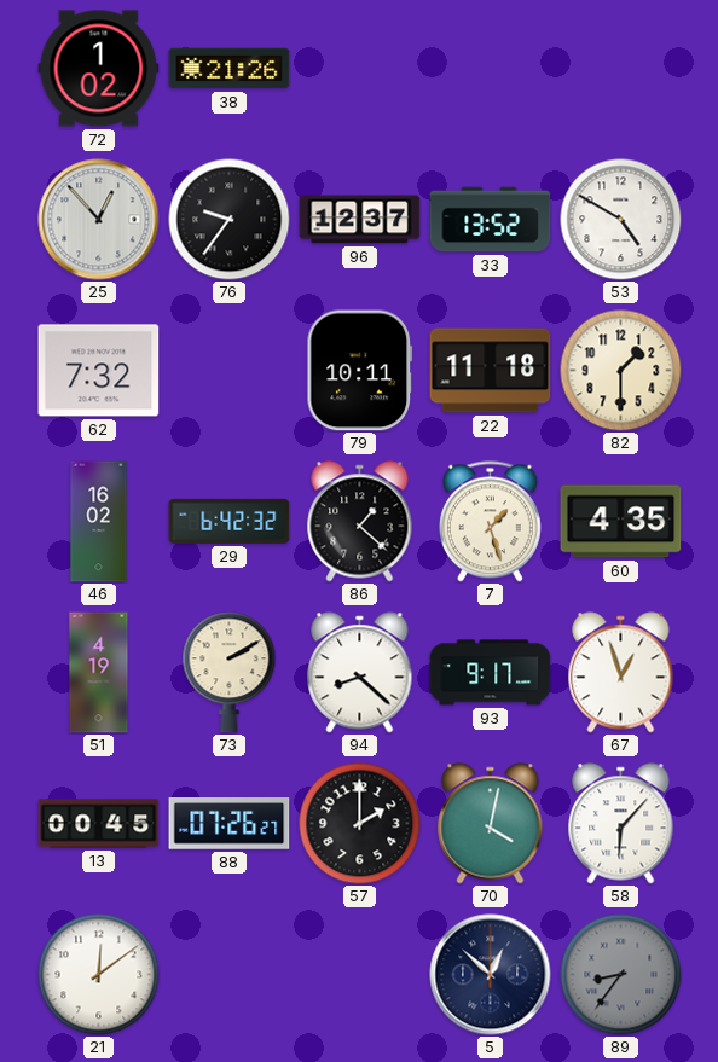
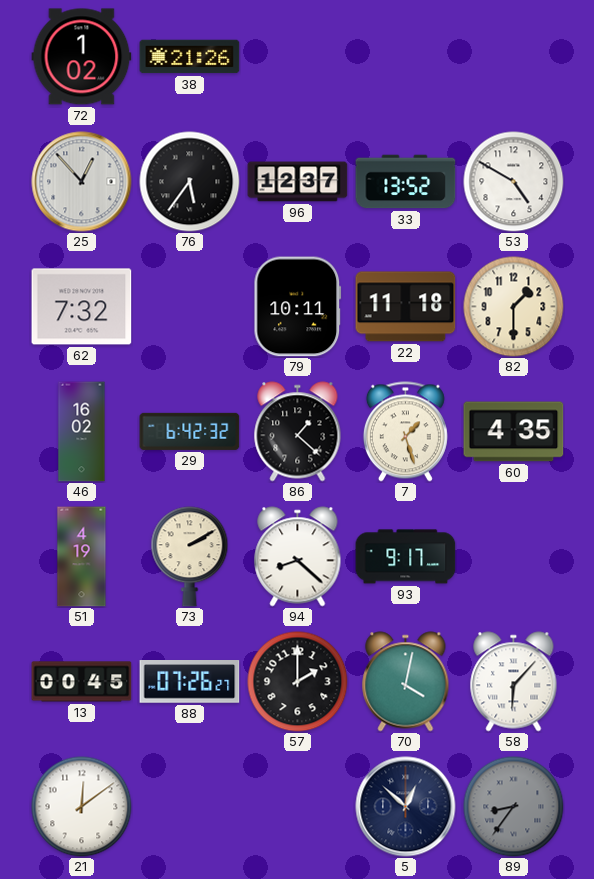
76: 9:36 -> 5:36 (190, 182)
67: 12:57 -> none (621, 673)
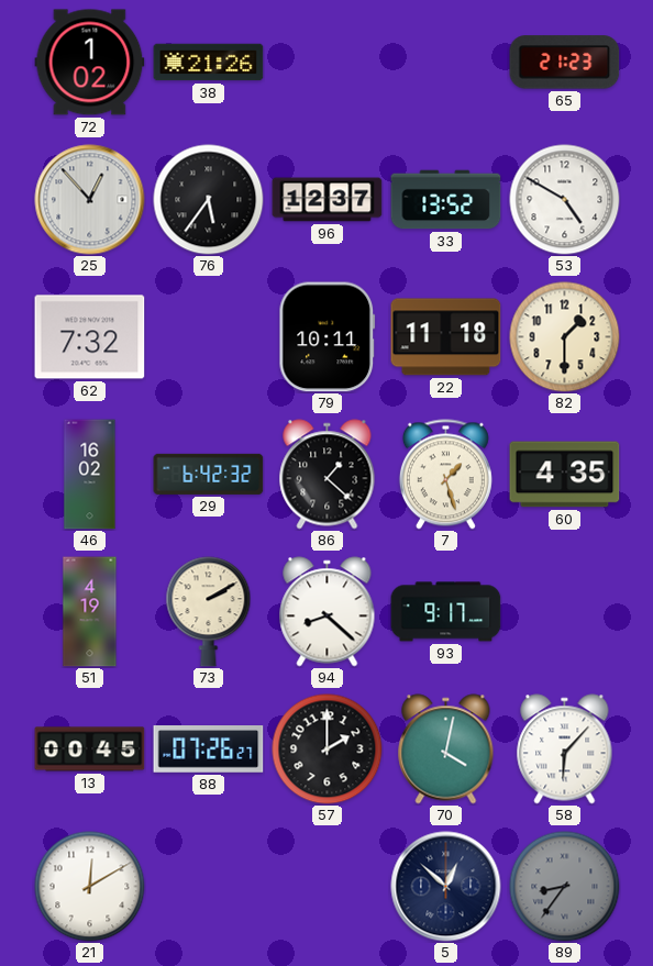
65: none -> 21:23 (565, 63)
21: 12:09 -> 12:10 (90, 887)
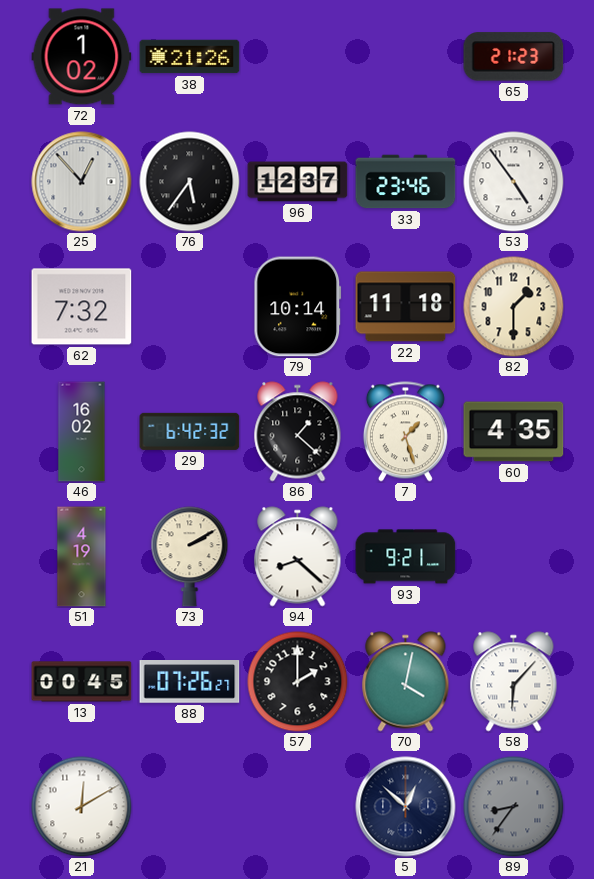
33: 13:52 -> 23:46 (406, 182)
53: 4:50 -> 4:54 (514, 182)
79: 10:11 -> 10:14 (298, 307)
93: 9:17 -> 9:21 (406, 557)
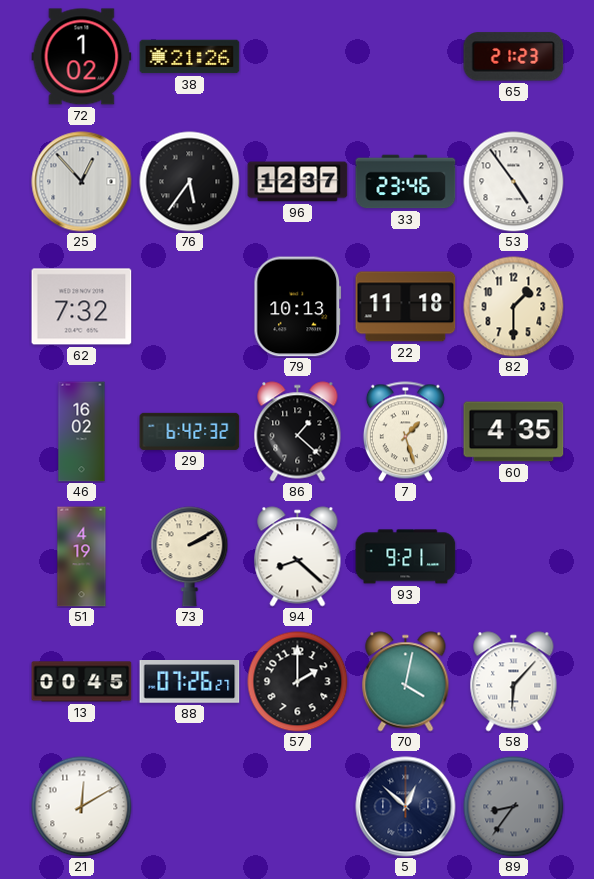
79: 10:14 -> 10:13 (298, 307)
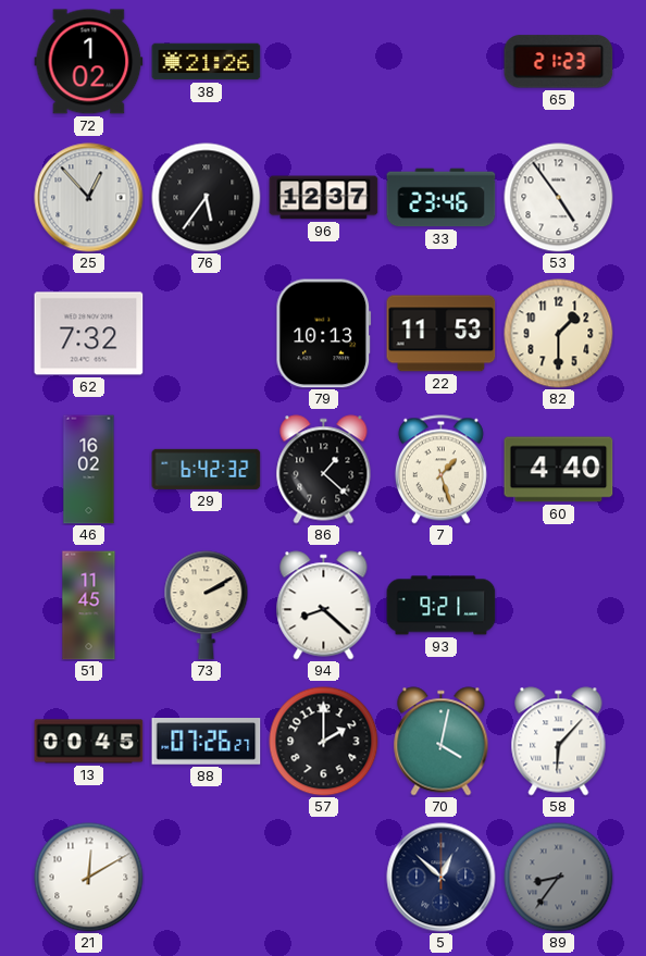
22: 11:18 -> 11:53 (442, 334)
60: 4:35 -> 4:40 (559, 470)
51: 4:19 -> 11:45 (89, 606)
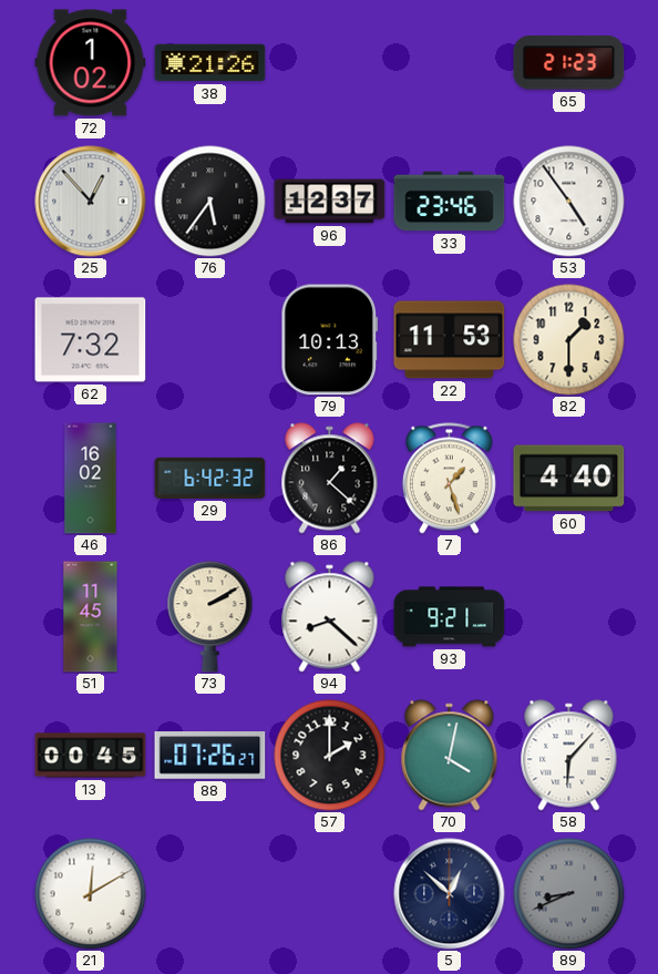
89: 8:36 -> 8:41 (569, 894)
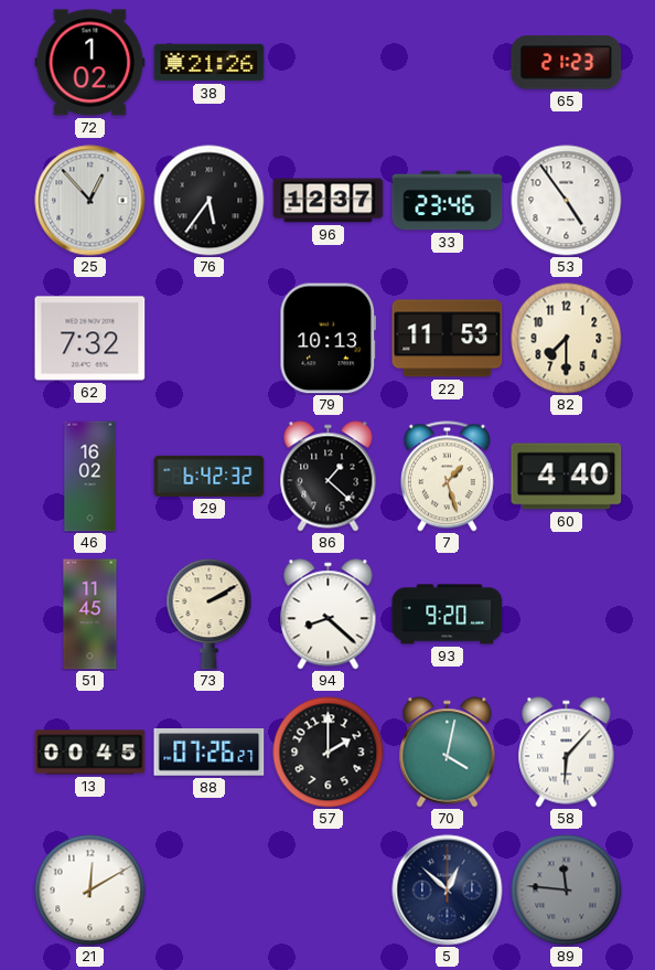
82: 1:30 -> 7:30 (567, 339)
93: 9:21 -> 9:20 (448, 615)
89: 8:41 -> 11:46 (567, 891)
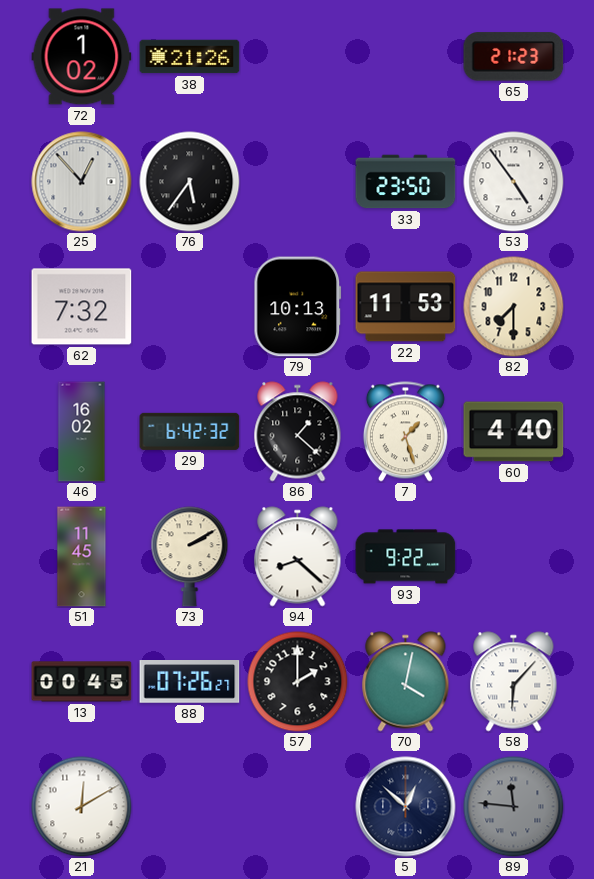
96: 12:37 -> none (329, 201)
33: 23:46 -> 23:50 (406, 182)
93: 9:20 -> 9:22 (406, 557)
